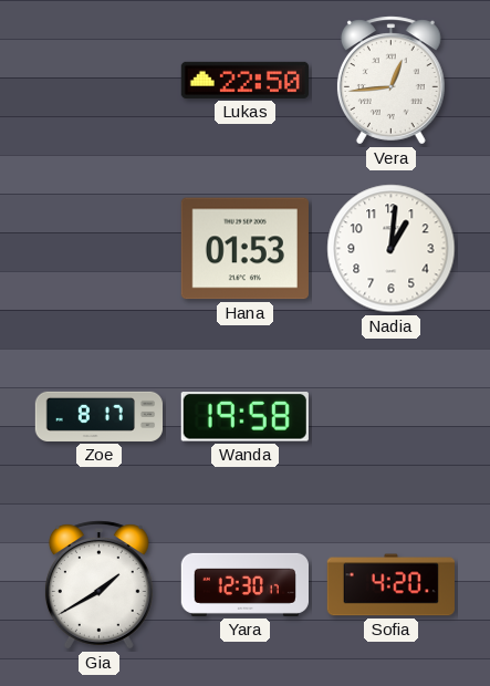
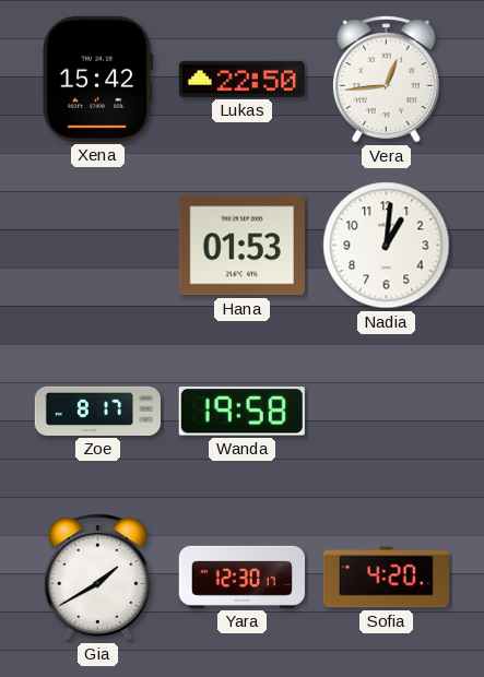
Xena: none -> 15:42 (98, 79)
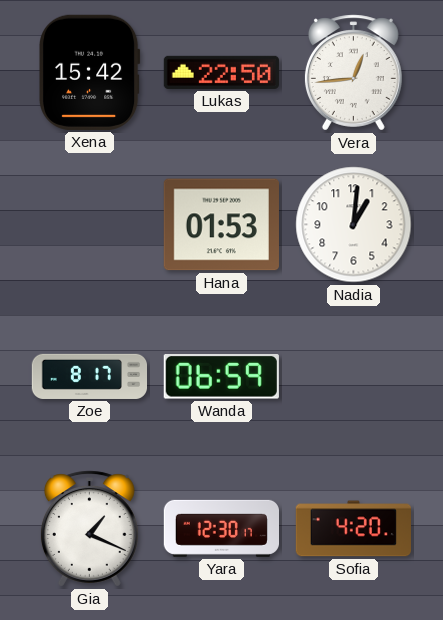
Wanda: 19:58 -> 06:59 (221, 377)
Gia: 1:40 -> 1:19 (89, 529)
